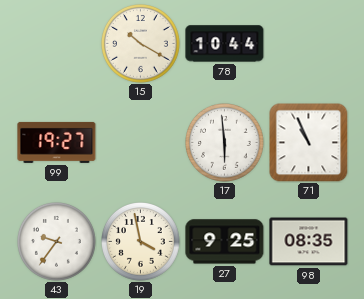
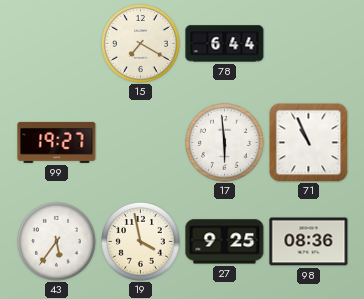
15: 10:20 -> 7:20 (141, 44)
78: 10:44 -> 6:44 (225, 44)
43: 9:36 -> 5:36 (57, 242)
98: 08:35 -> 08:36 (309, 242)
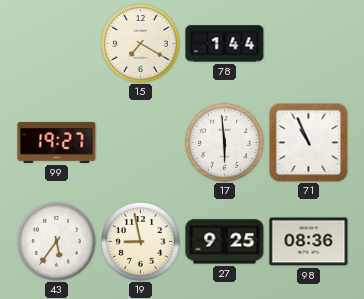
78: 6:44 -> 1:44 (225, 44)
19: 3:58 -> 8:58 (141, 242)
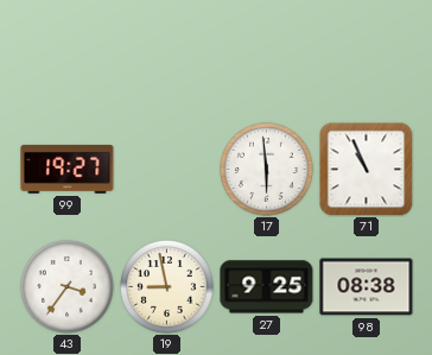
15: 7:20 -> none (141, 44)
78: 1:44 -> none (225, 44)
43: 5:36 -> 3:36 (68, 287)
98: 08:36 -> 08:38 (367, 287)
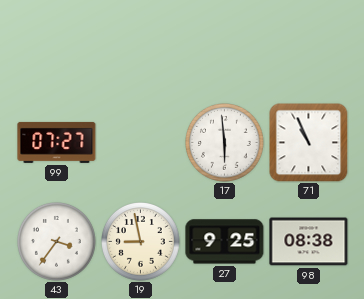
99: 19:27 -> 07:27 (57, 142)
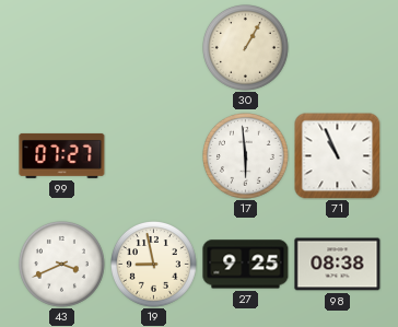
30: none -> 1:05 (246, 48)
43: 3:36 -> 3:41 (62, 265)
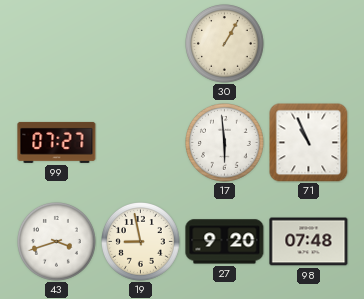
43: 3:41 -> 3:42 (57, 242)
27: 9:25 -> 9:20 (225, 242)
98: 08:38 -> 07:48 (309, 242)
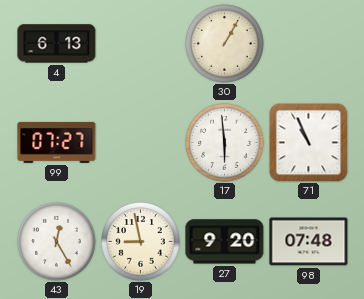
4: none -> 6:13 (57, 44)
43: 3:42 -> 12:25 (57, 242)
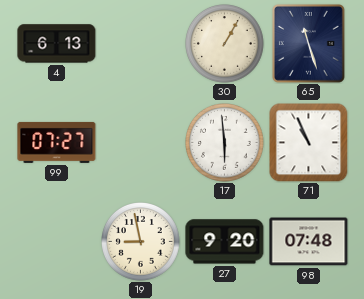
65: none -> 11:27 (308, 43)
43: 12:25 -> none (57, 242)
